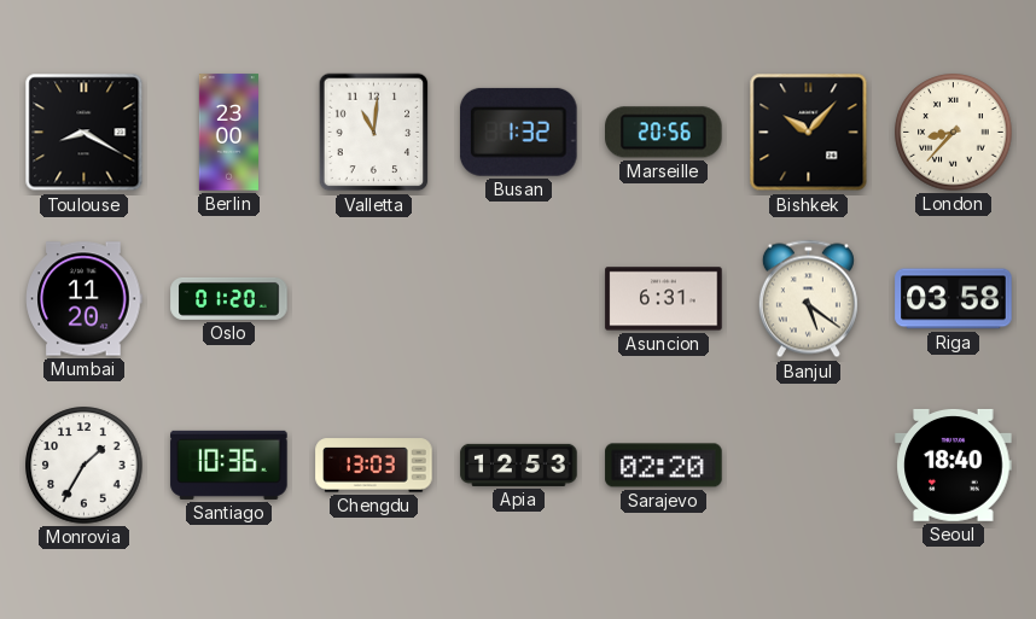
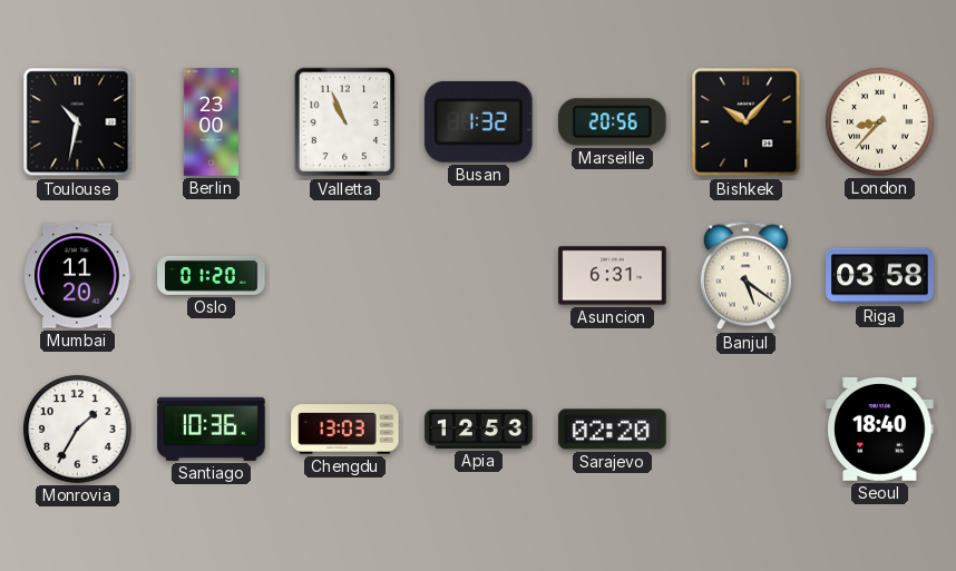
Toulouse: 8:20 -> 10:32 (78, 122)
Valletta: 11:01 -> 10:56 (345, 122)
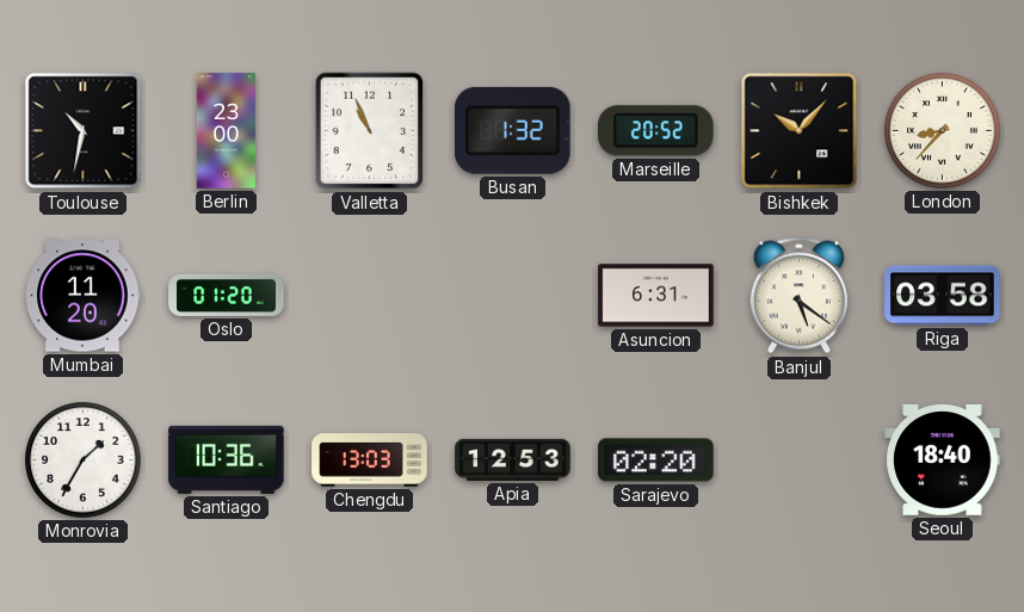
Marseille: 20:56 -> 20:52 (656, 131)
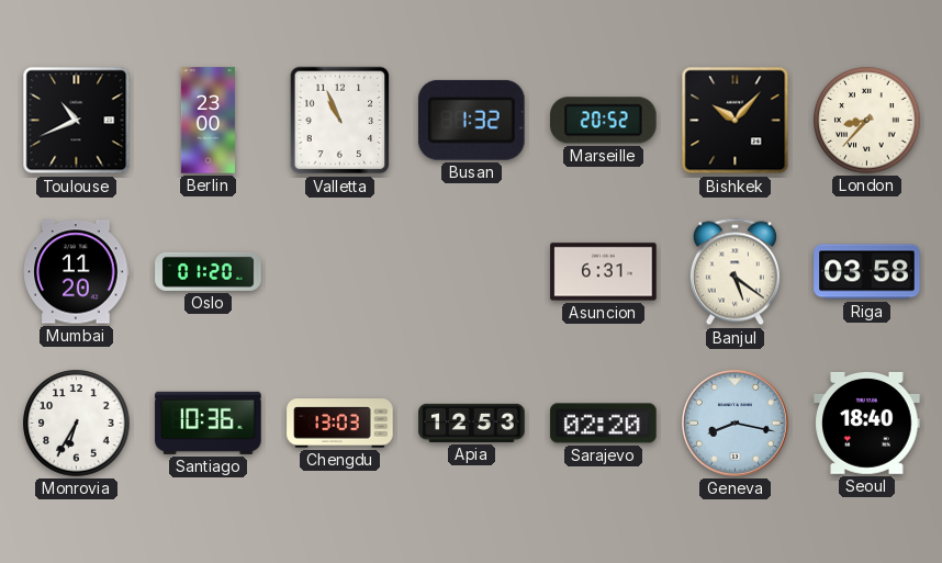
Toulouse: 10:32 -> 10:41 (77, 121)
Monrovia: 1:35 -> 6:35 (77, 424)
Geneva: none -> 8:17 (736, 424)
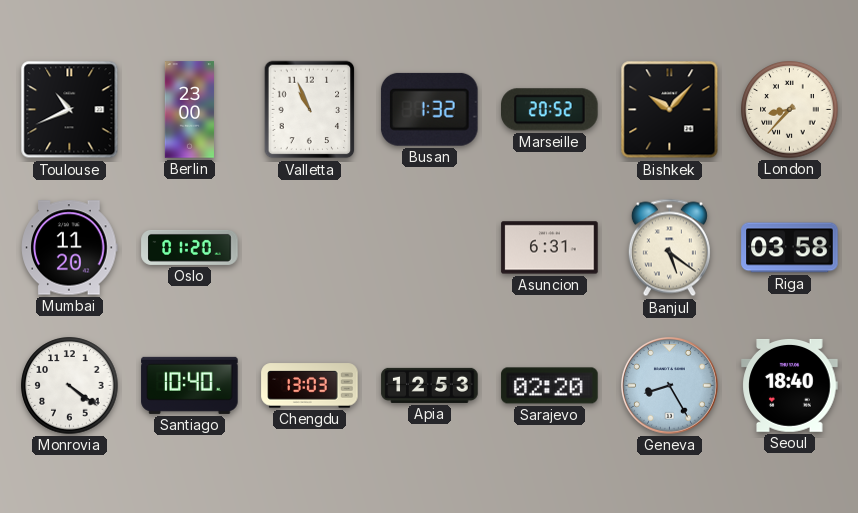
Monrovia: 6:35 -> 4:21 (70, 386)
Santiago: 10:36 -> 10:40 (190, 385)
Geneva: 8:17 -> 8:25 (670, 386)
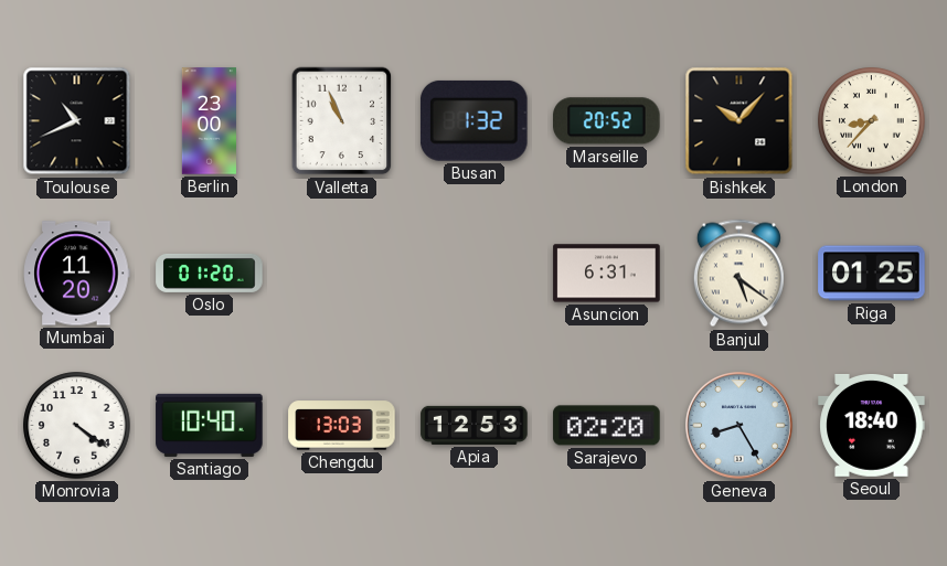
Riga: 03:58 -> 01:25 (872, 274)
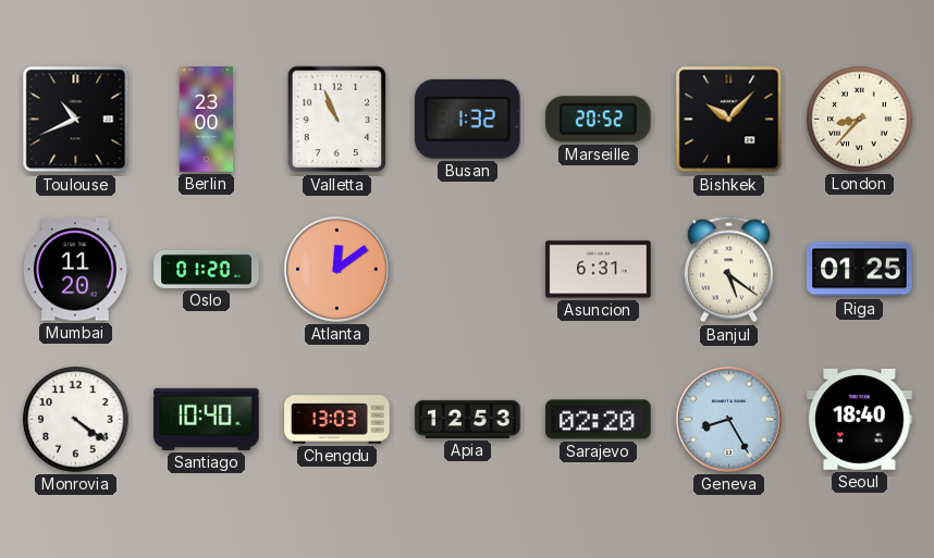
Atlanta: none -> 12:09 (337, 270)
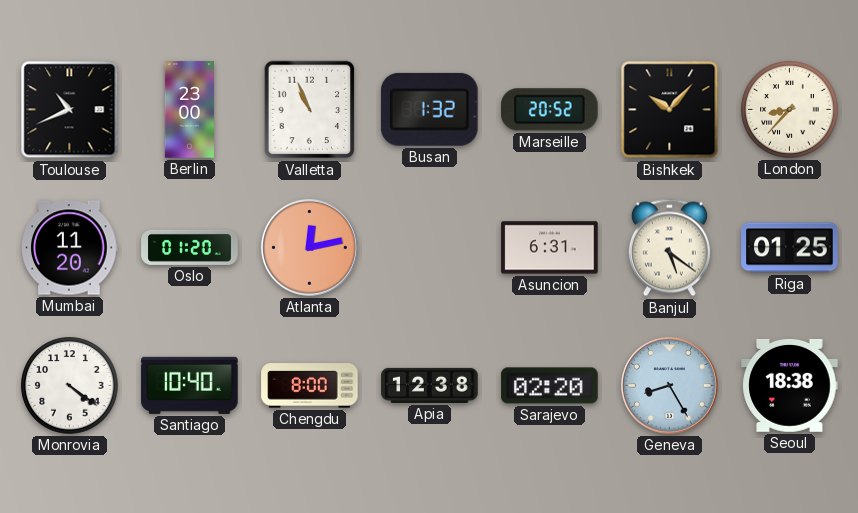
Atlanta: 12:09 -> 12:13 (310, 248)
Chengdu: 13:03 -> 8:00 (310, 386)
Apia: 12:53 -> 12:38 (430, 385)
Seoul: 18:40 -> 18:38 (790, 385)
